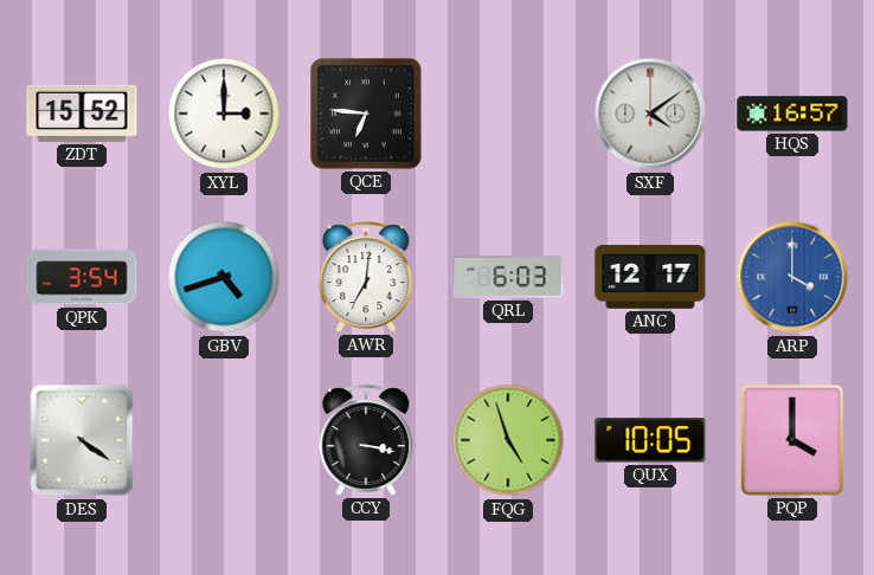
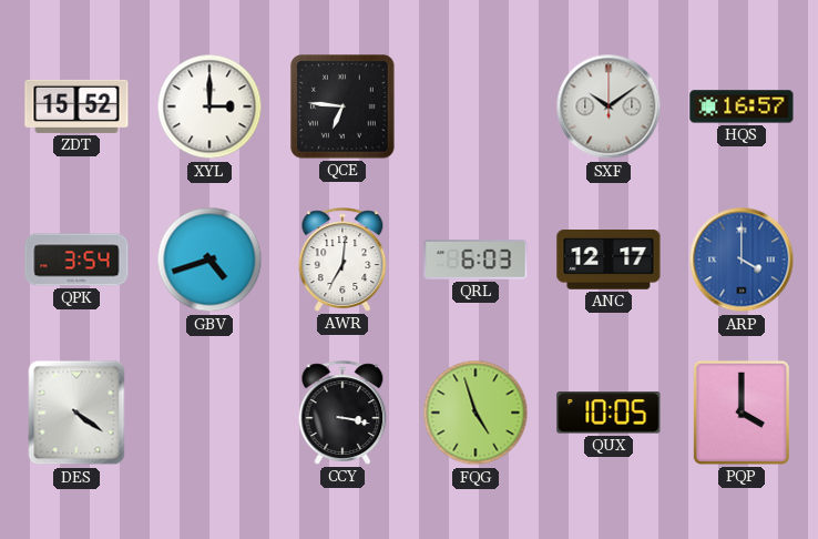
SXF: 4:09 -> 10:09 (609, 106)
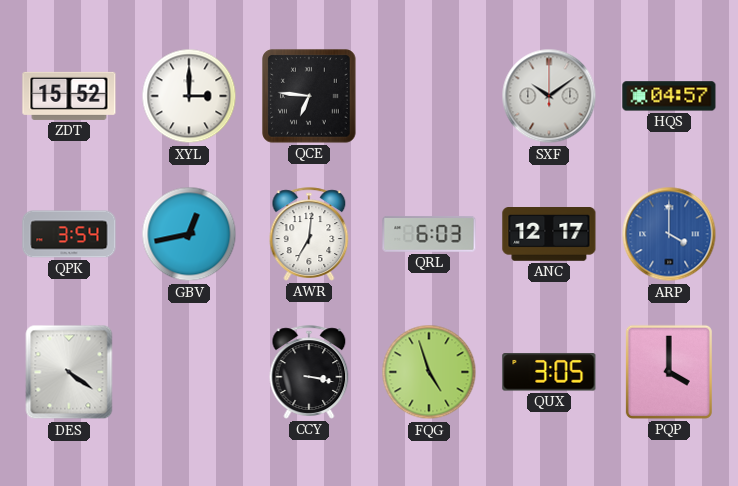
HQS: 16:57 -> 04:57 (669, 96)
GBV: 4:42 -> 12:43 (189, 234)
QUX: 10:05 -> 3:05 (549, 372)
